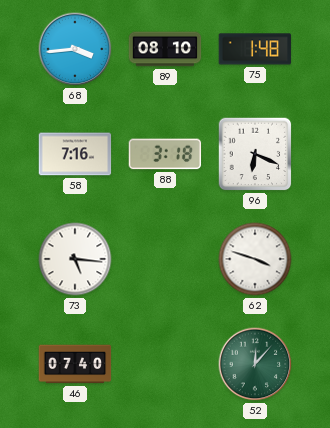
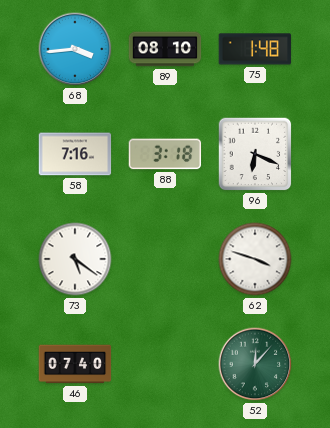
73: 5:16 -> 5:21 (75, 259)
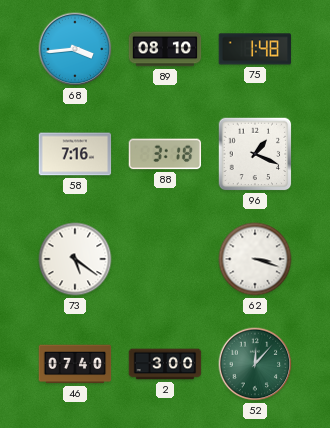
96: 6:19 -> 1:19 (255, 154)
62: 3:48 -> 3:18 (255, 259)
2: none -> 3:00 (165, 364)
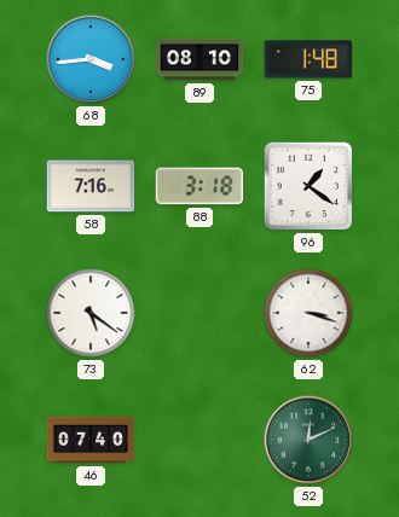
96: 1:19 -> 1:21 (308, 186)
2: 3:00 -> none (165, 364)
52: 12:07 -> 12:11 (308, 440)
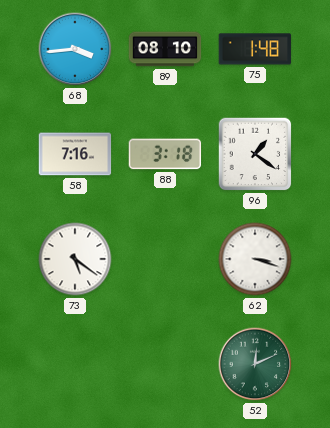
46: 07:40 -> none (91, 440)
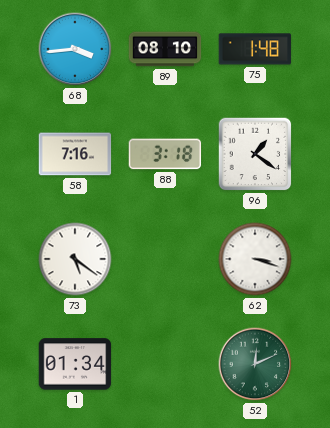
1: none -> 01:34 (75, 364)
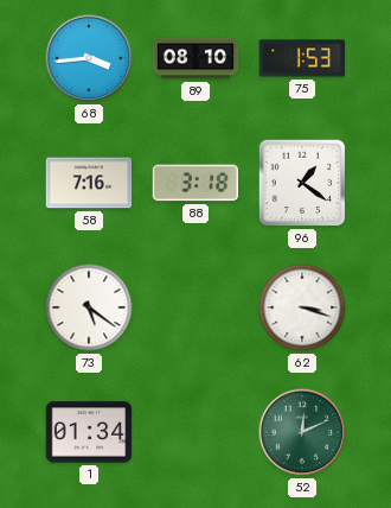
75: 1:48 -> 1:53 (302, 58)
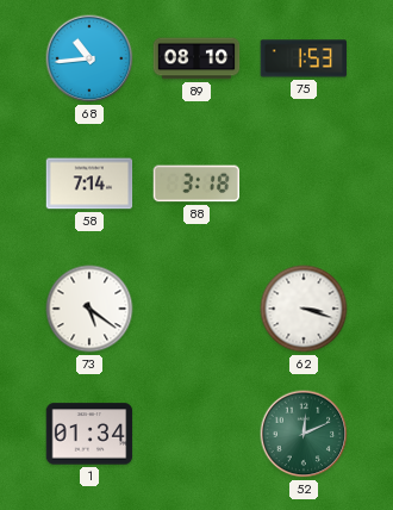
68: 3:44 -> 10:44 (89, 58)
58: 7:16 -> 7:14 (89, 184)
96: 1:21 -> none (302, 183)
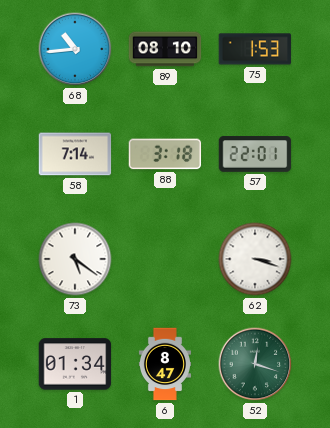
57: none -> 22:01 (255, 154)
6: none -> 8:47 (165, 364)
52: 12:11 -> 12:18 (255, 364)
